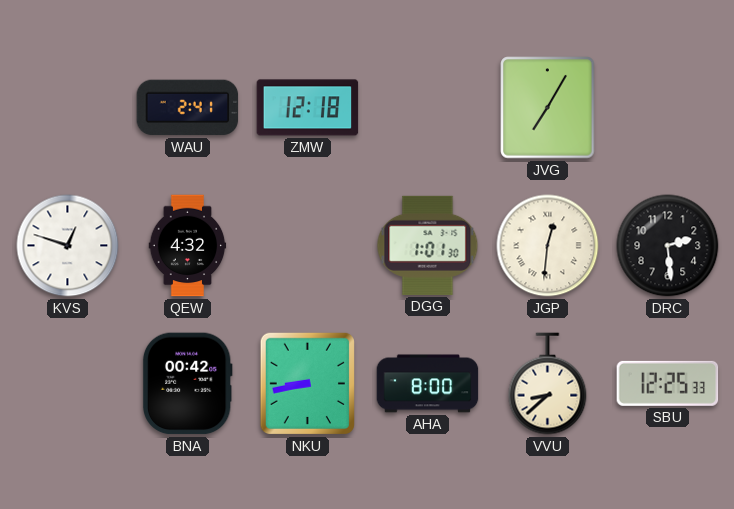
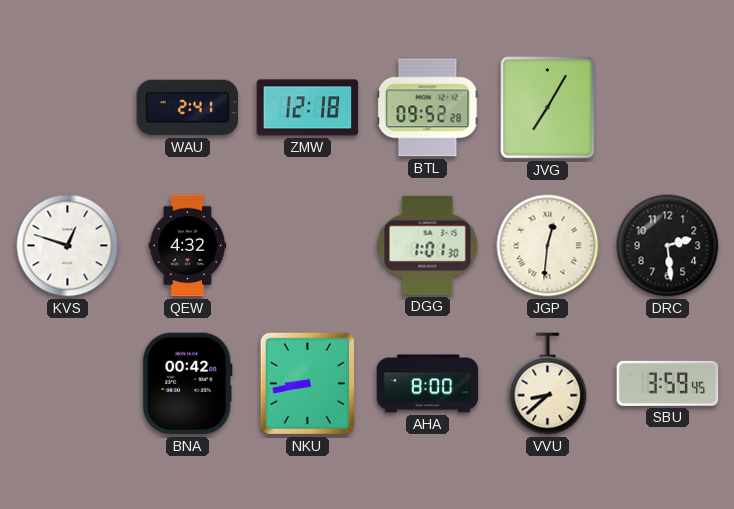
BTL: none -> 09:52 (428, 108)
SBU: 12:25 -> 3:59 (668, 383)
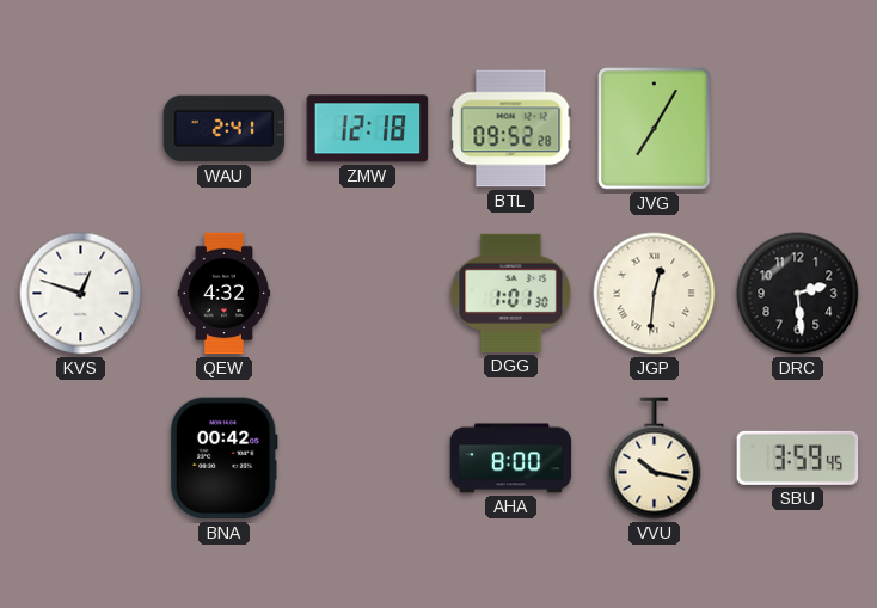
NKU: 8:43 -> none (307, 383)
VVU: 8:38 -> 10:17 (655, 459)
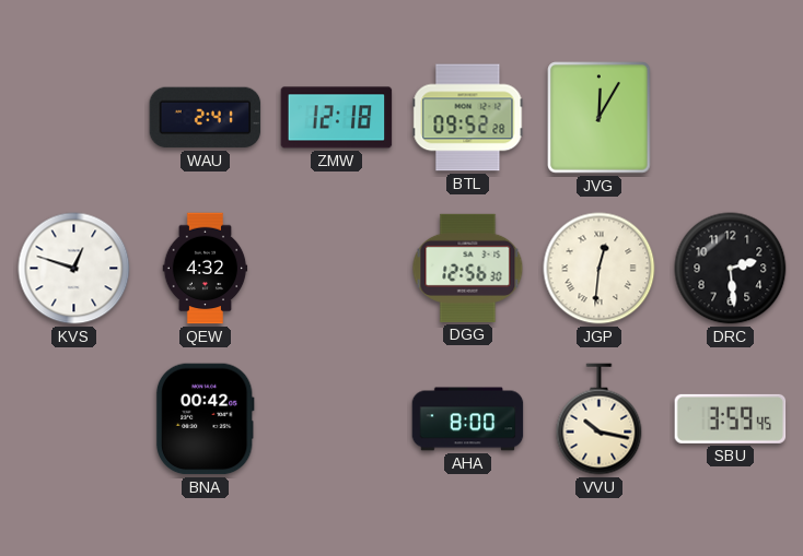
JVG: 7:05 -> 12:05 (600, 118)
DGG: 1:01 -> 12:56 (468, 268)
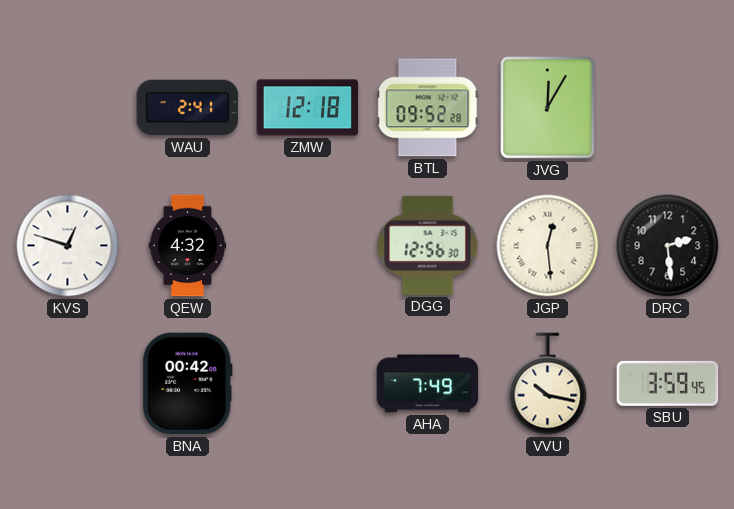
JGP: 12:31 -> 12:29 (548, 246)
AHA: 8:00 -> 7:49 (428, 384)
